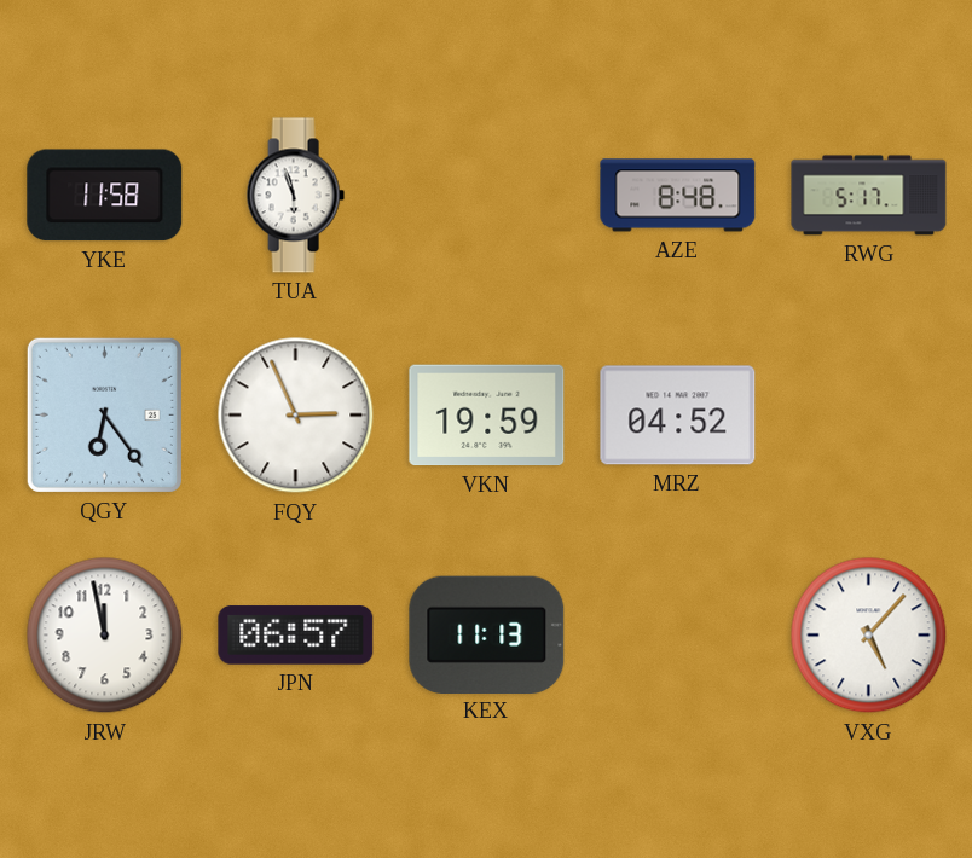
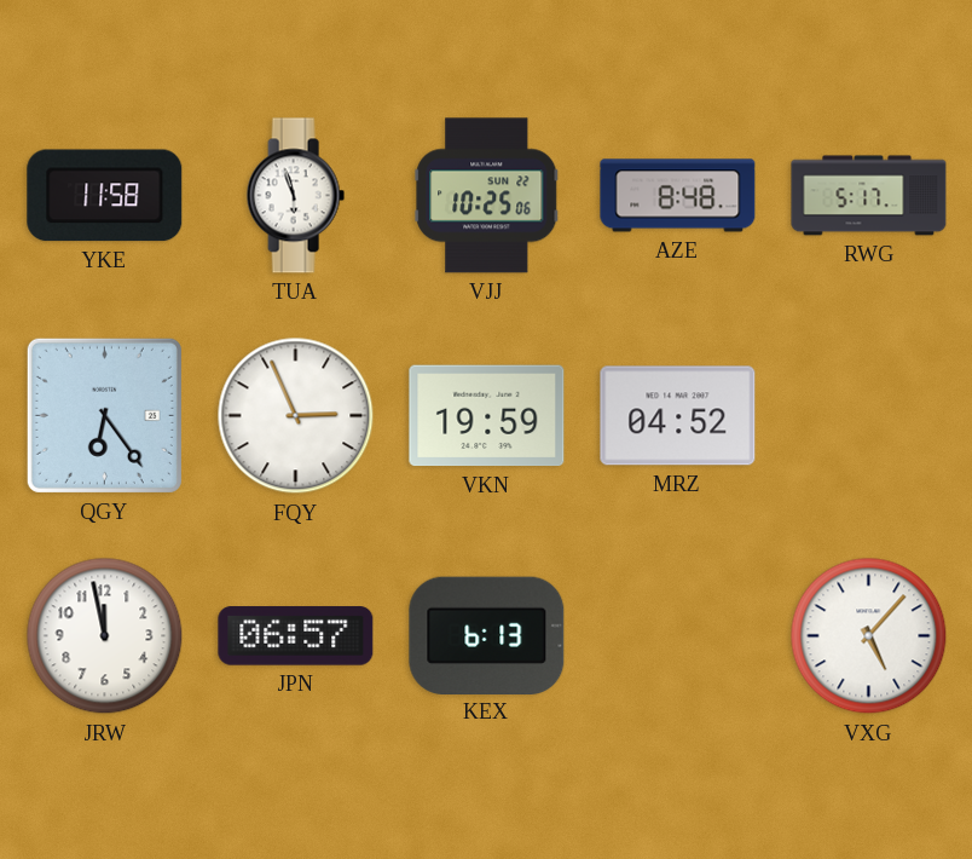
VJJ: none -> 10:25 (487, 196)
KEX: 11:13 -> 6:13 (487, 635)
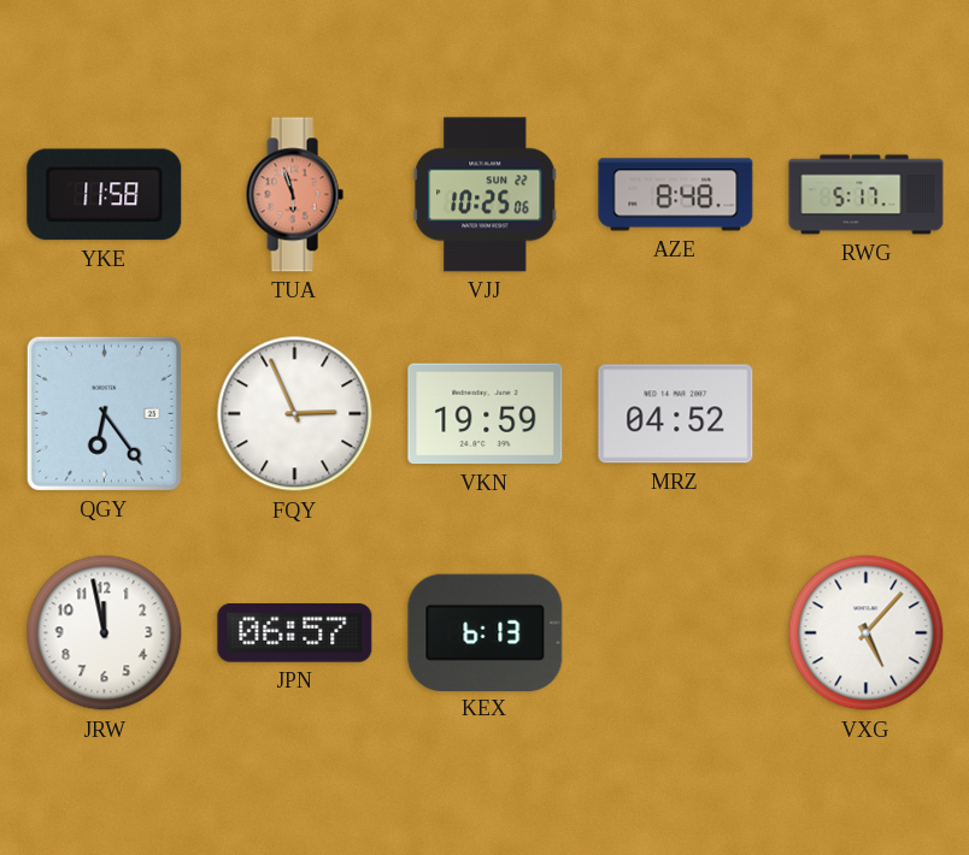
TUA dial: white -> salmon (294, 195)
